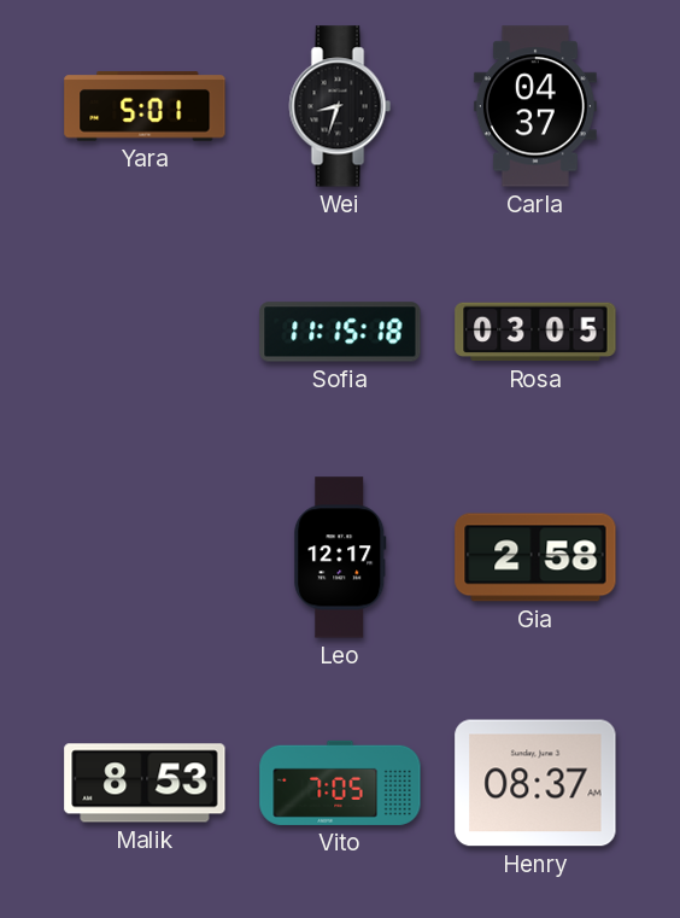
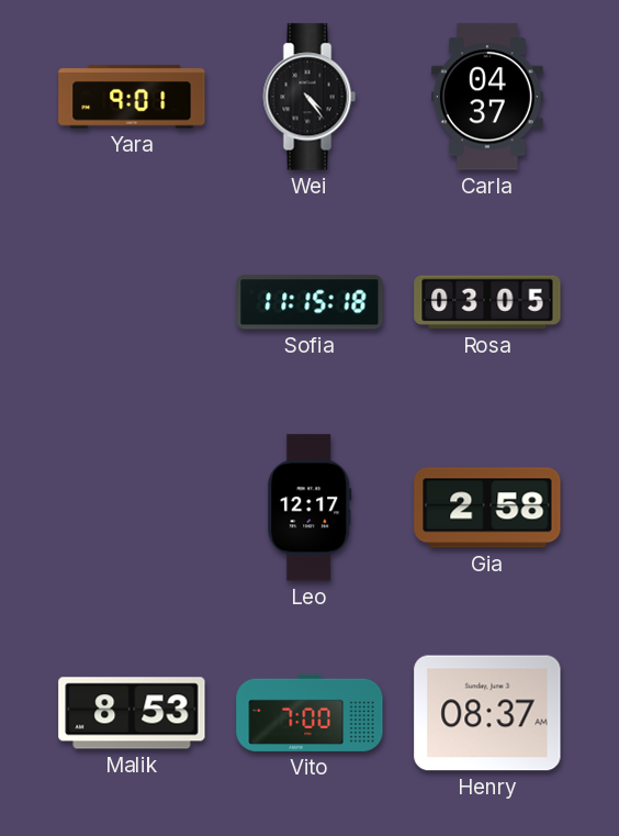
Yara: 5:01 -> 9:01 (132, 97)
Wei: 8:33 -> 4:24 (309, 97)
Vito: 7:05 -> 7:00 (309, 713)
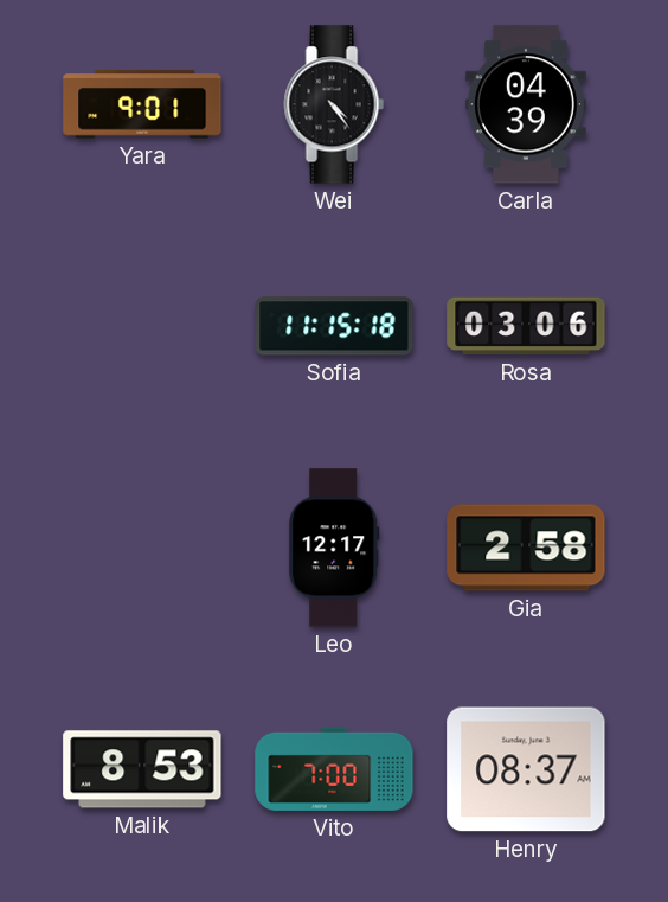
Carla: 04:37 -> 04:39 (526, 104)
Rosa: 03:05 -> 03:06 (526, 326)
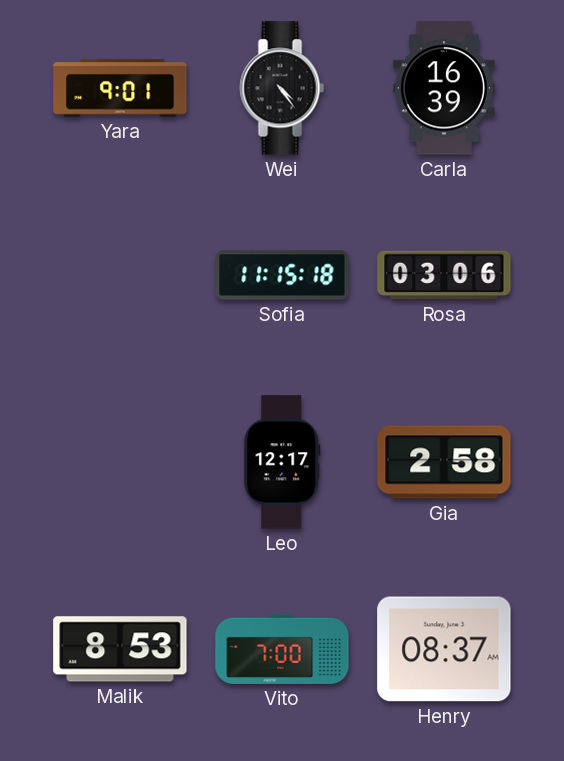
Carla: 04:39 -> 16:39 (444, 88)
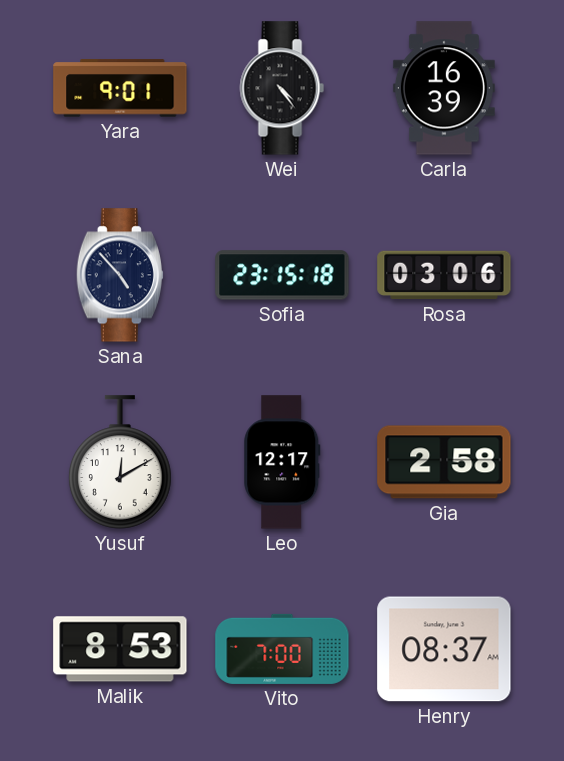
Sana: none -> 4:53 (120, 275)
Sofia: 11:15 -> 23:15 (282, 275)
Yusuf: none -> 12:10 (121, 462)
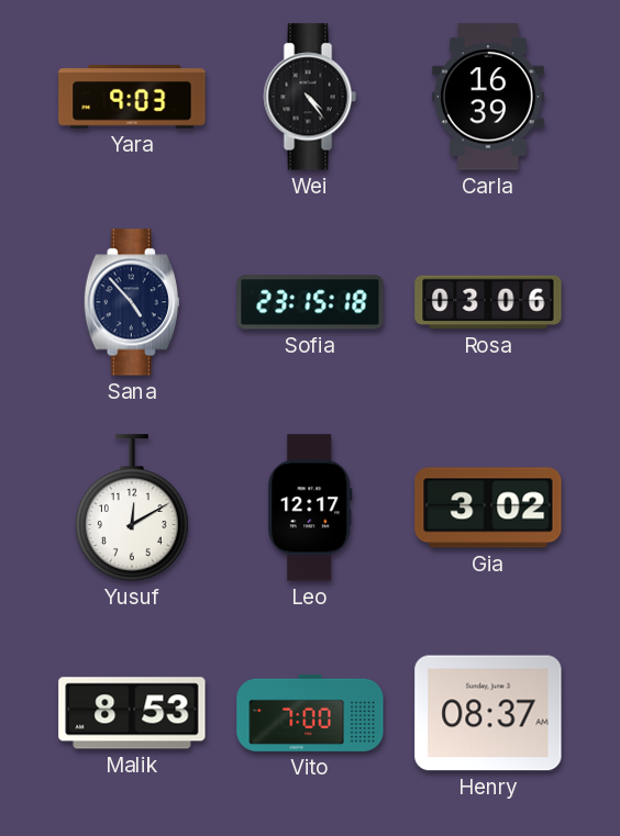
Yara: 9:01 -> 9:03 (132, 97)
Gia: 2:58 -> 3:02 (488, 508)
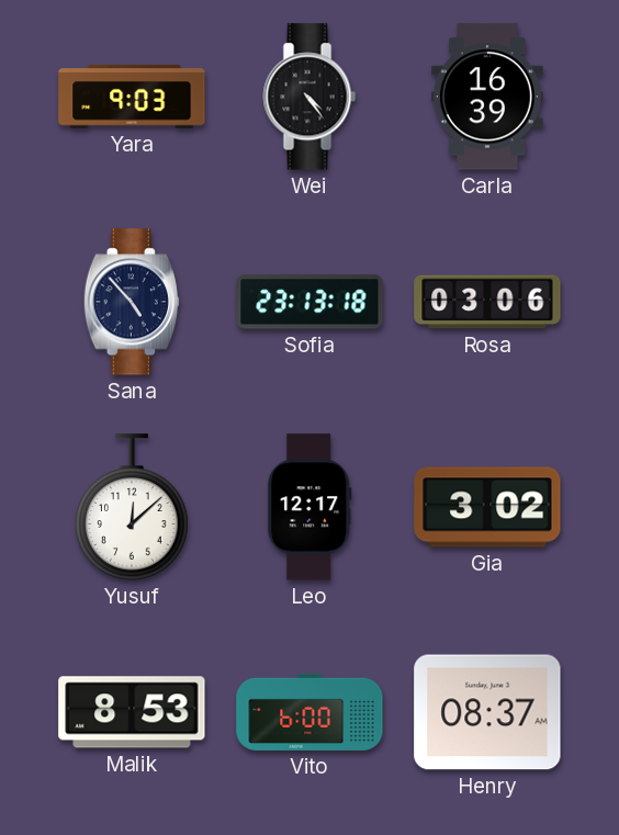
Sofia: 23:15 -> 23:13 (309, 302)
Yusuf: 12:10 -> 12:08 (133, 507)
Vito: 7:00 -> 6:00 (309, 712)
